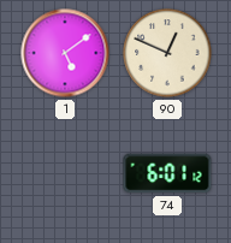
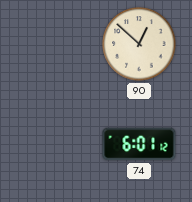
1: 5:09 -> none (65, 53)
90: 12:49 -> 12:52 (139, 44)
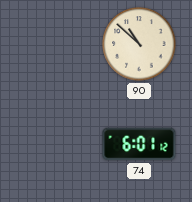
90: 12:52 -> 10:52 (139, 44)
